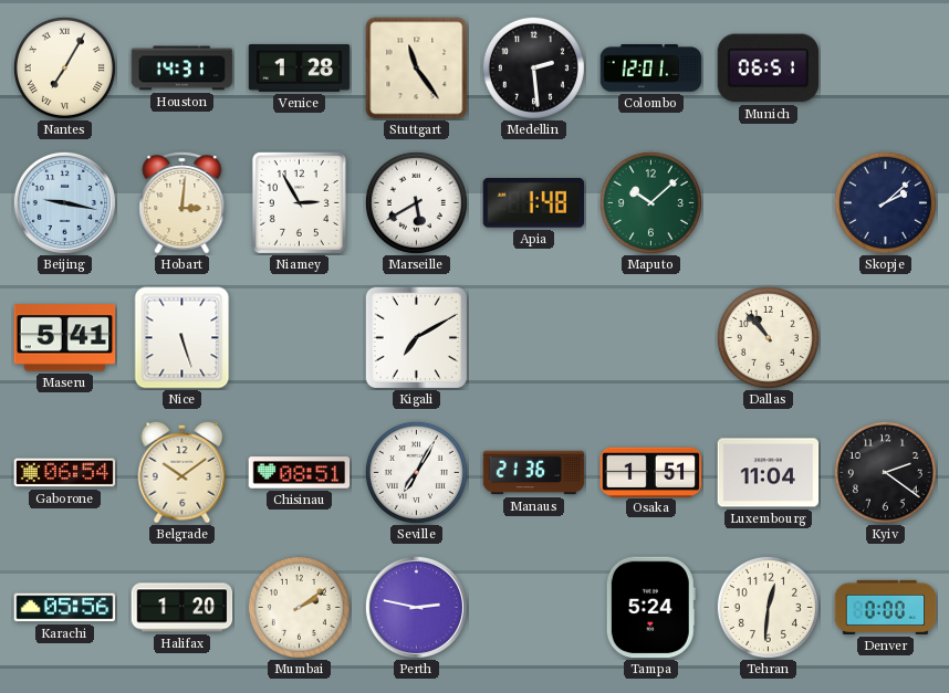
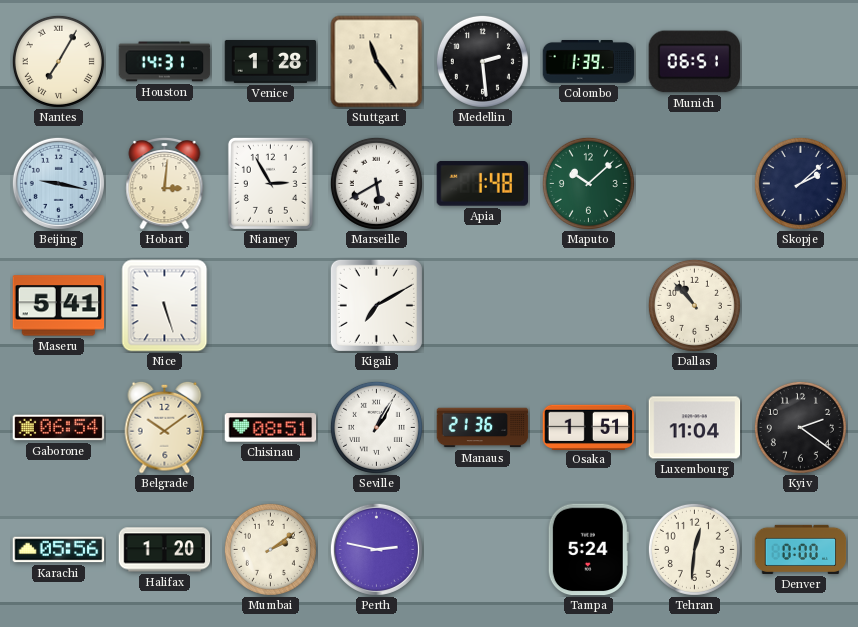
Colombo: 12:01 -> 1:39 (589, 62)
Seville: 7:05 -> 1:05 (376, 427)
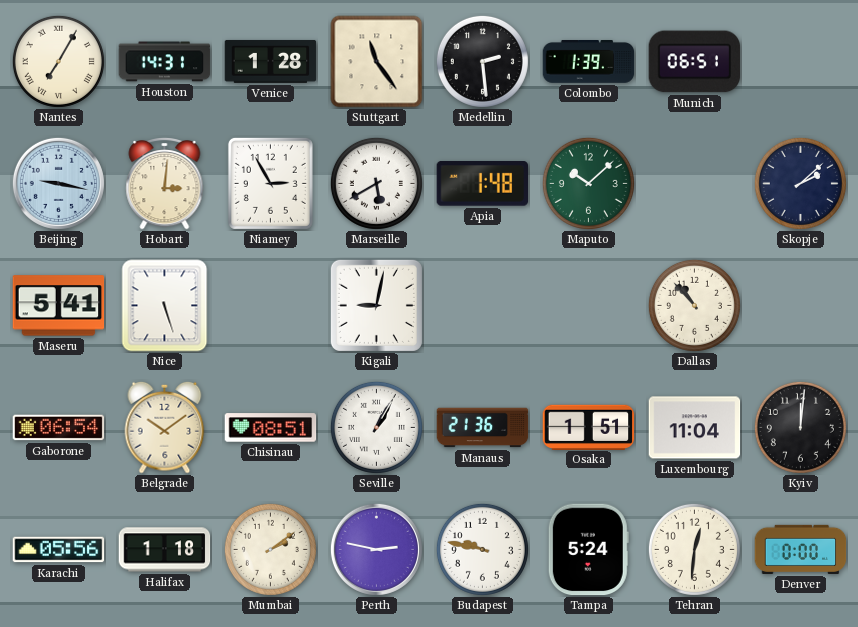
Kigali: 7:10 -> 9:02 (376, 305)
Kyiv: 2:21 -> 12:01 (800, 427)
Halifax: 1:20 -> 1:18 (165, 550)
Budapest: none -> 9:47 (482, 549)
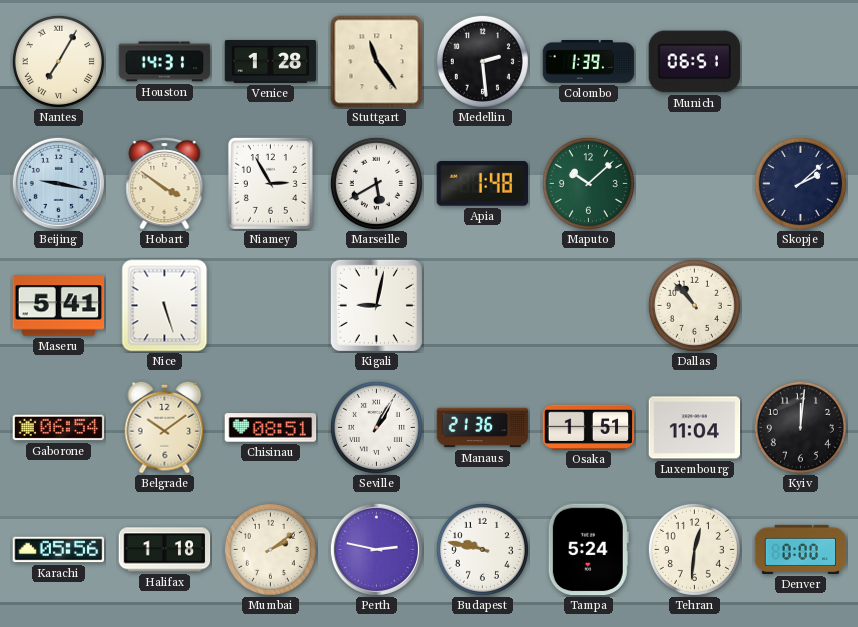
Hobart: 3:01 -> 3:51 (165, 184)
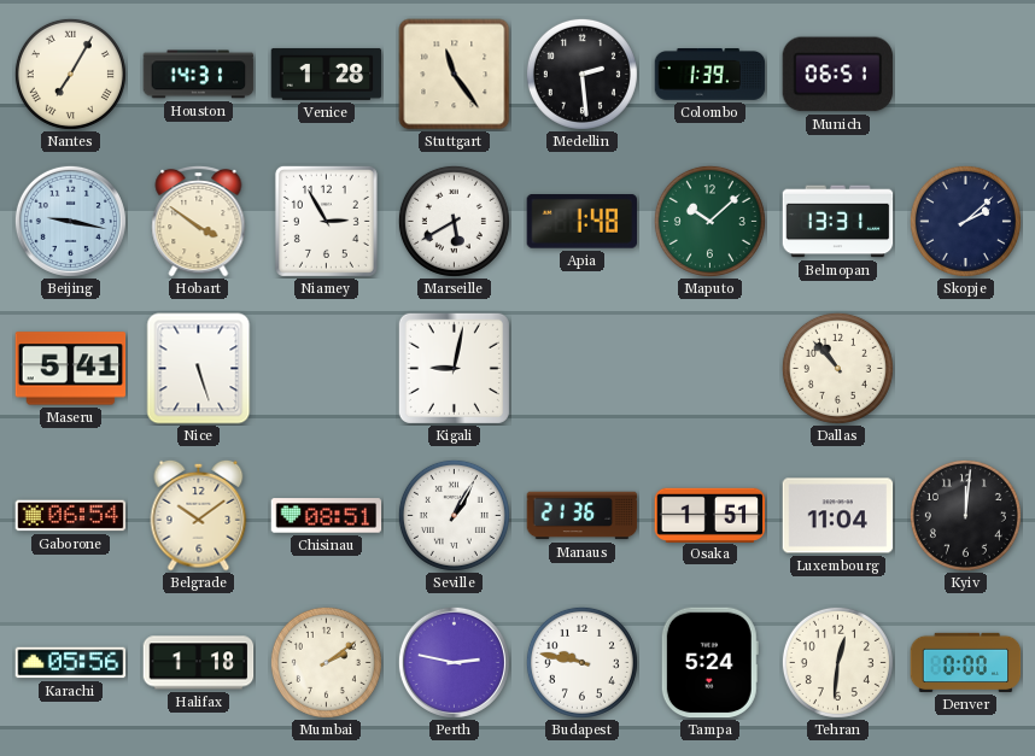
Belmopan: none -> 13:31 (838, 222)
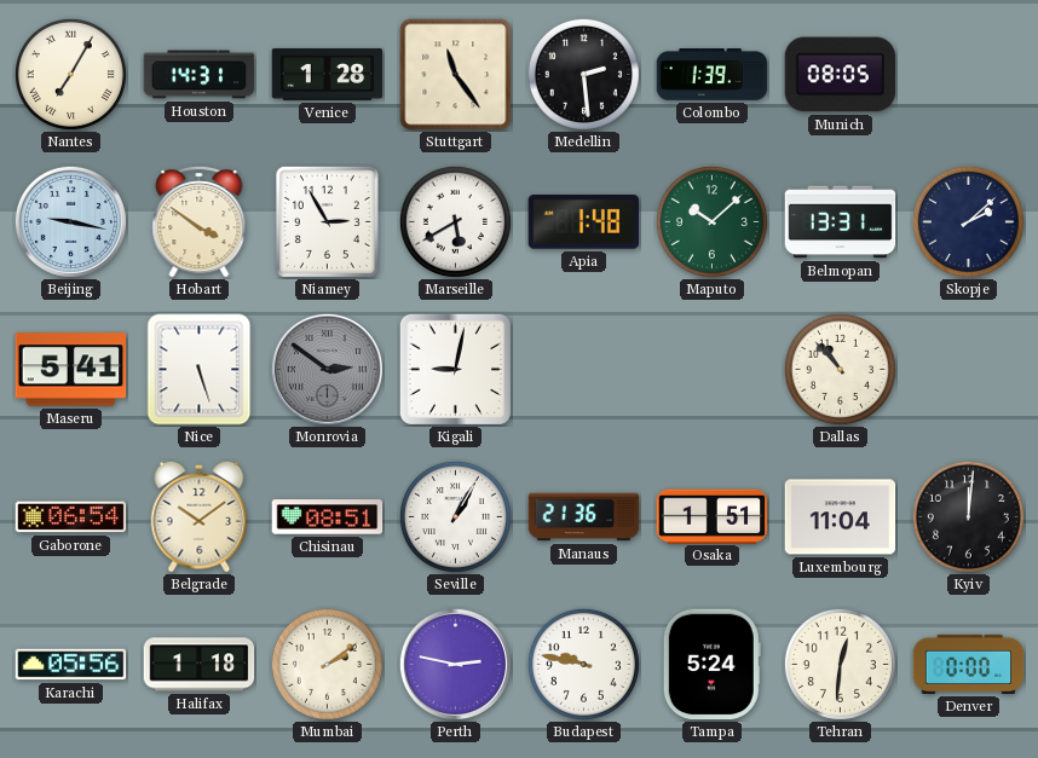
Munich: 06:51 -> 08:05 (841, 75)
Monrovia: none -> 2:51 (327, 369)
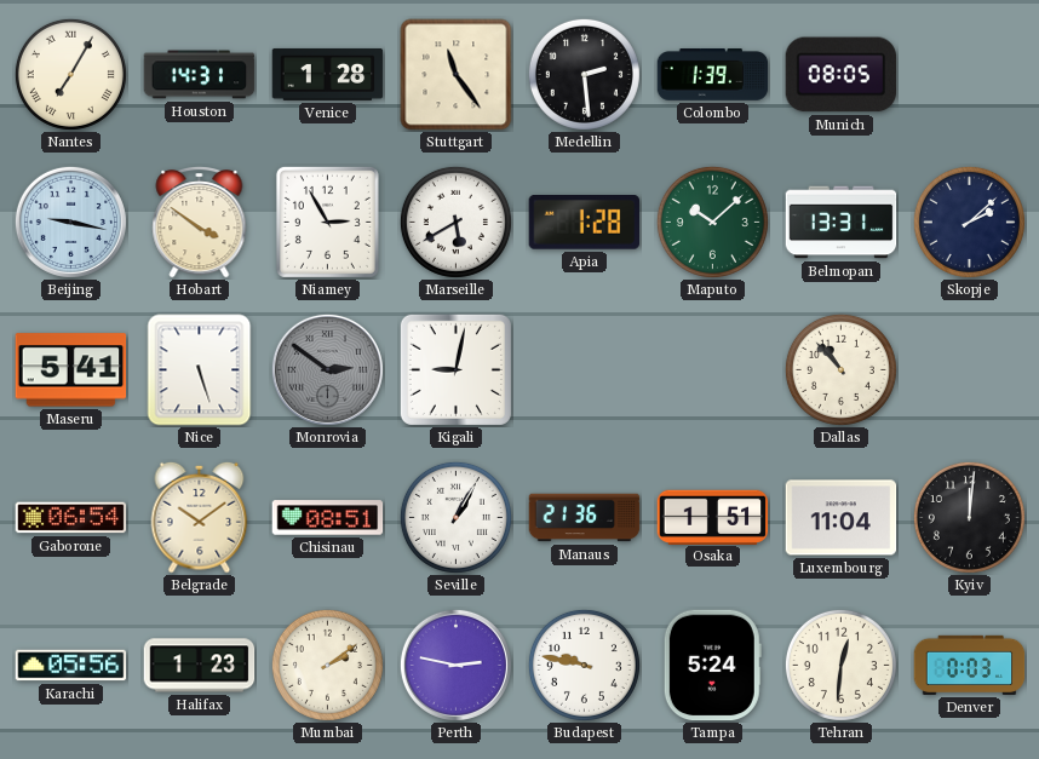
Apia: 1:48 -> 1:28 (584, 223)
Halifax: 1:18 -> 1:23 (200, 666)
Denver: 0:00 -> 0:03 (970, 665)
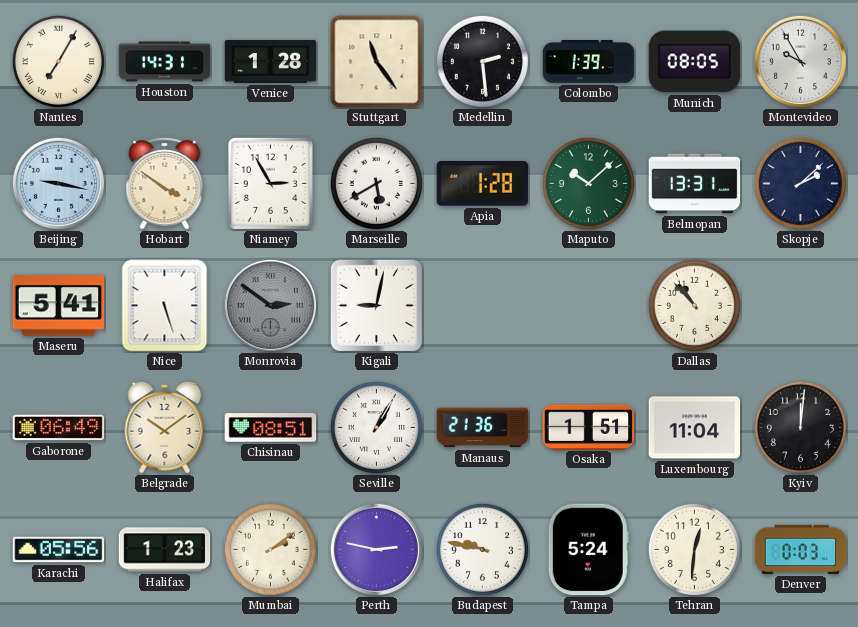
Montevideo: none -> 9:55 (800, 61)
Gaborone: 06:54 -> 06:49 (59, 428)
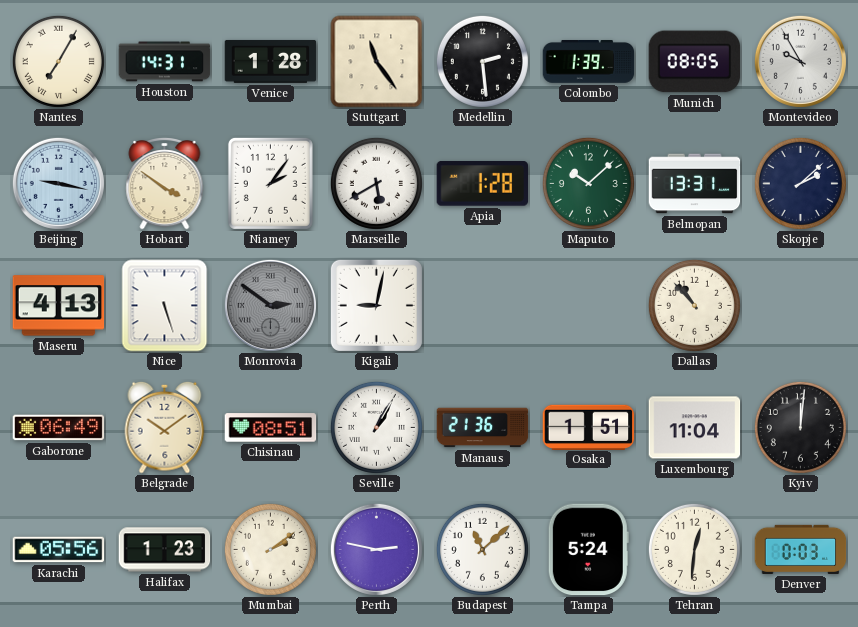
Niamey: 2:55 -> 2:06 (270, 183)
Maseru: 5:41 -> 4:13 (59, 306)
Budapest: 9:47 -> 11:08 (482, 549)
